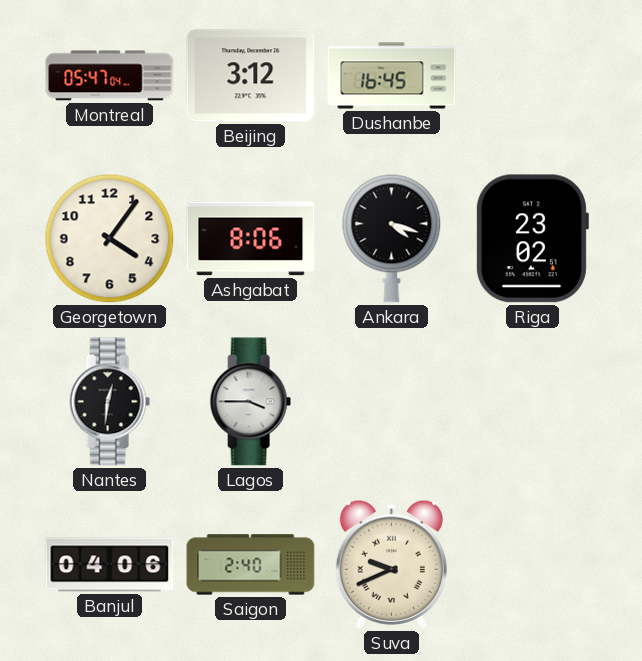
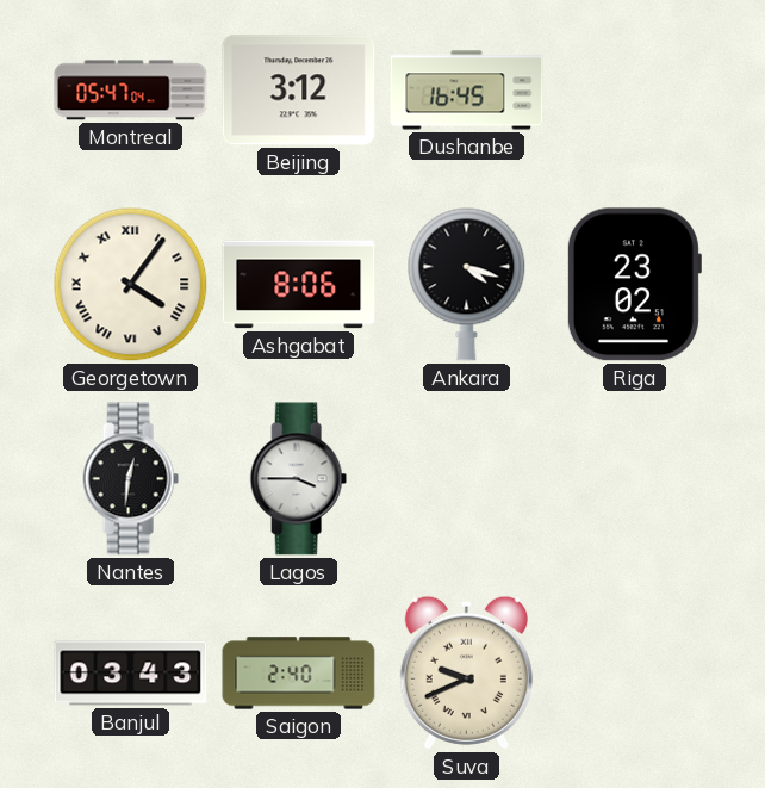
Georgetown numerals: Arabic -> Roman (131, 285)
Banjul: 04:06 -> 03:43 (131, 674)
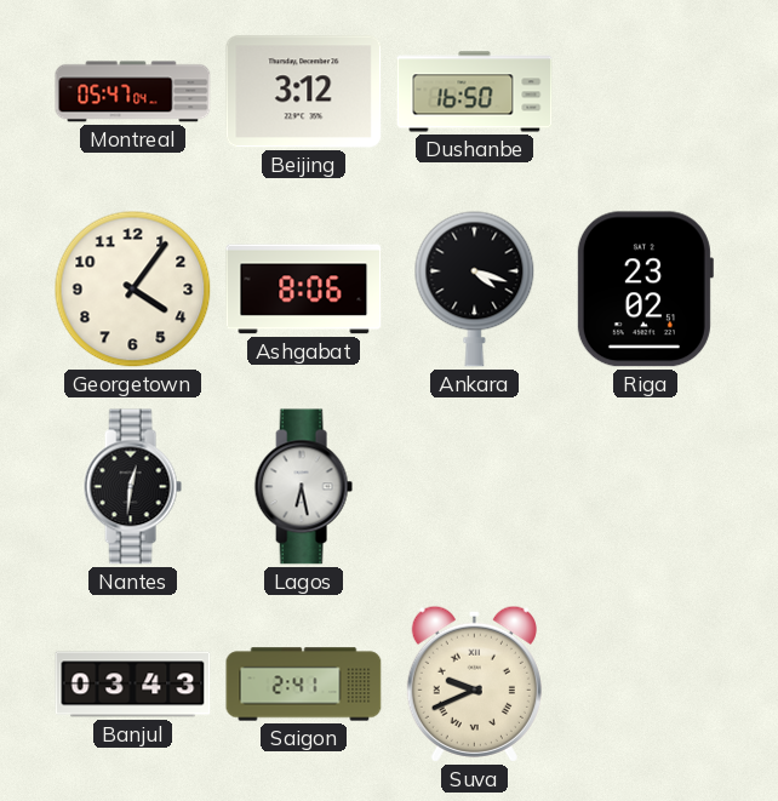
Dushanbe: 16:45 -> 16:50 (475, 92)
Georgetown numerals: Roman -> Arabic (133, 290)
Lagos: 3:45 -> 6:28 (303, 487)
Saigon: 2:40 -> 2:41 (304, 685)
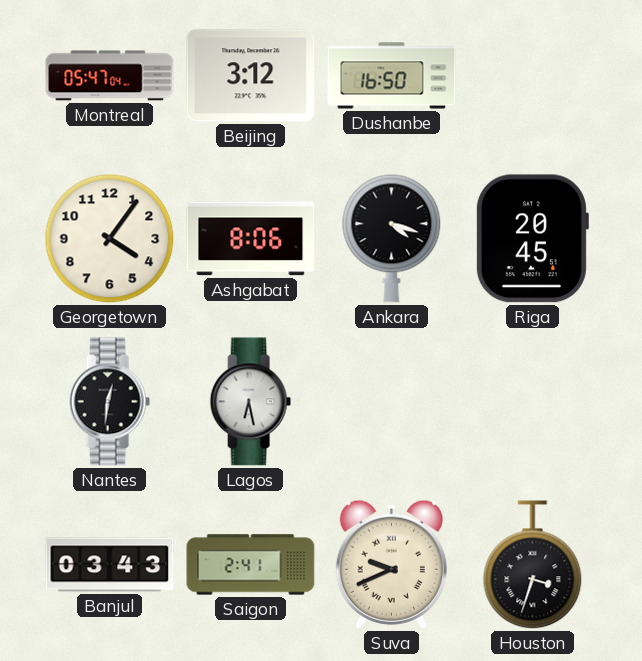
Riga: 23:02 -> 20:45 (532, 239)
Houston: none -> 3:33 (533, 565)
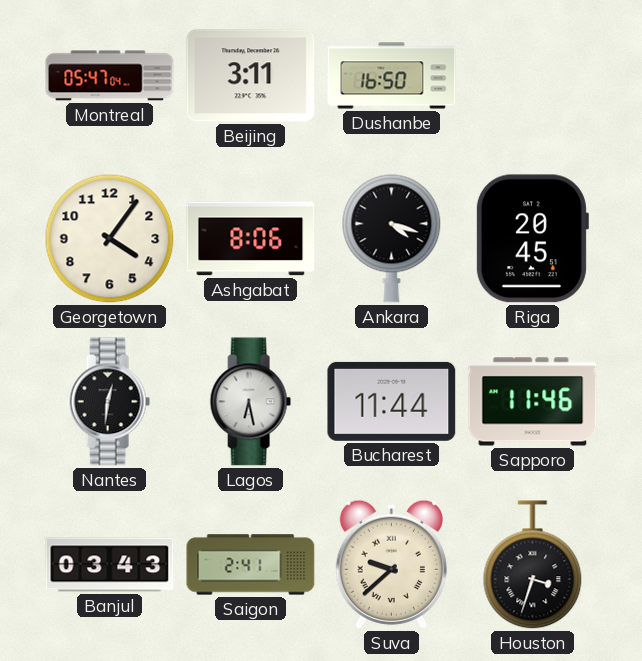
Beijing: 3:12 -> 3:11 (251, 76)
Bucharest: none -> 11:44 (392, 401)
Sapporo: none -> 11:46 (533, 402)
Suva: 9:41 -> 9:38 (391, 564)
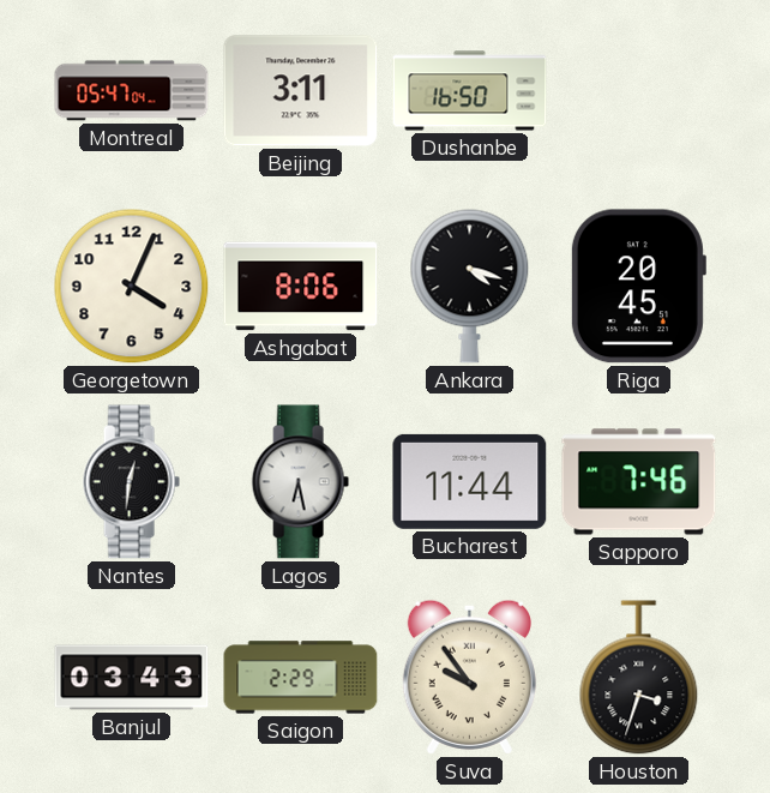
Georgetown: 4:06 -> 4:04 (132, 287)
Sapporo: 11:46 -> 7:46 (639, 482)
Saigon: 2:41 -> 2:29 (301, 678)
Suva: 9:38 -> 9:54 (469, 677)
